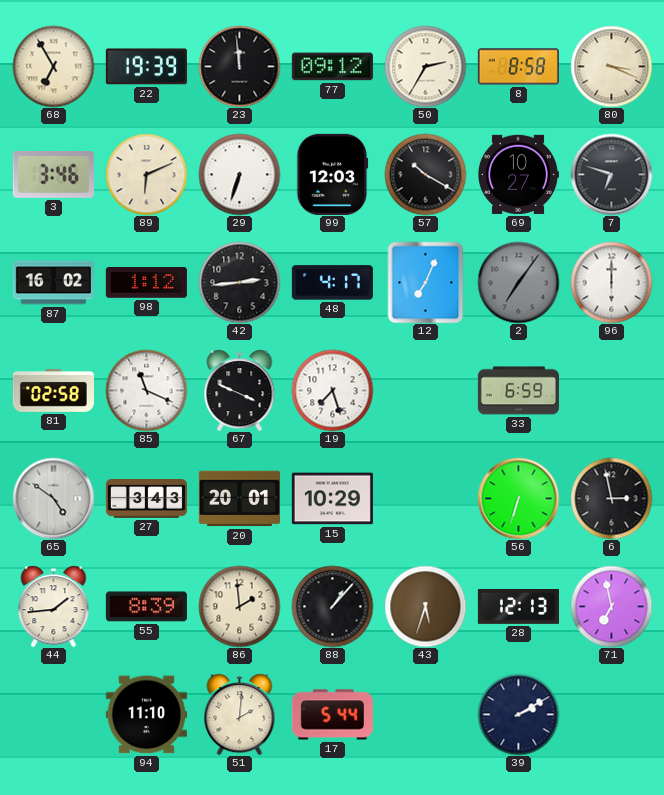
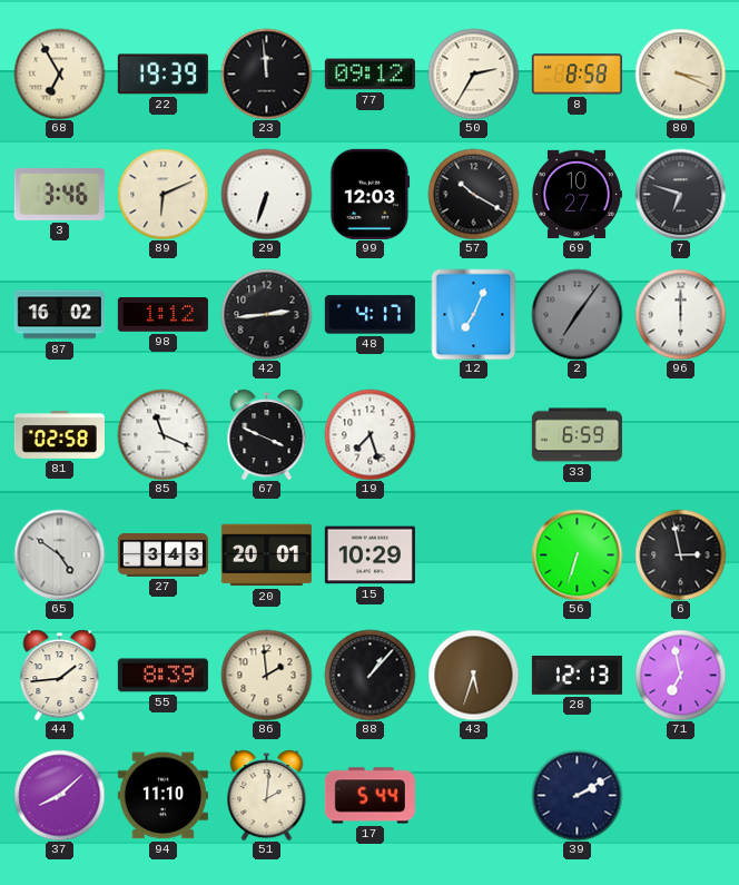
37: none -> 8:08 (59, 795)
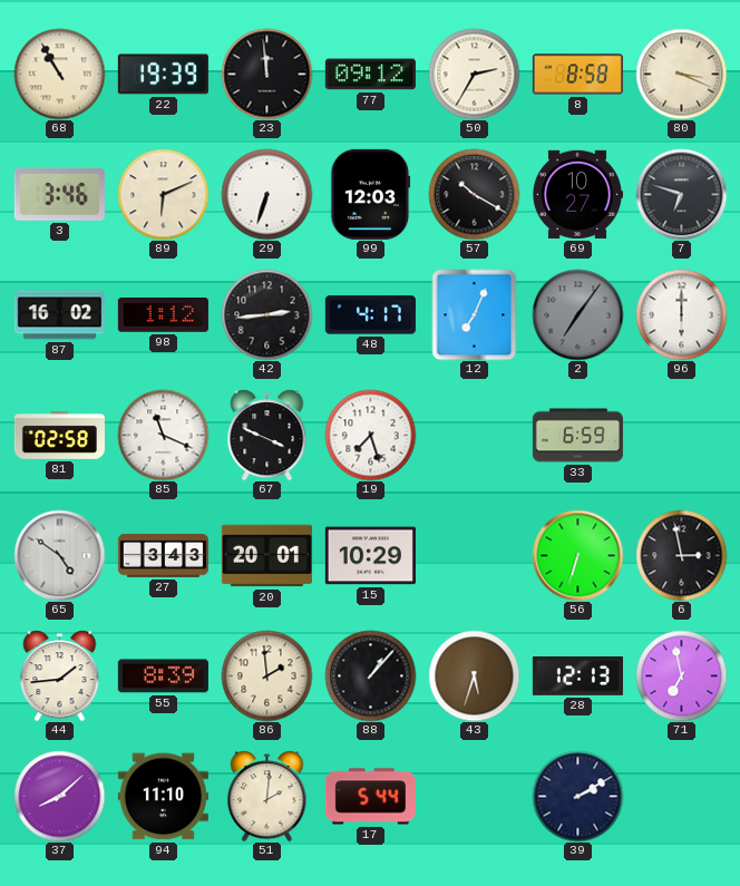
68: 6:55 -> 10:55 (59, 74)
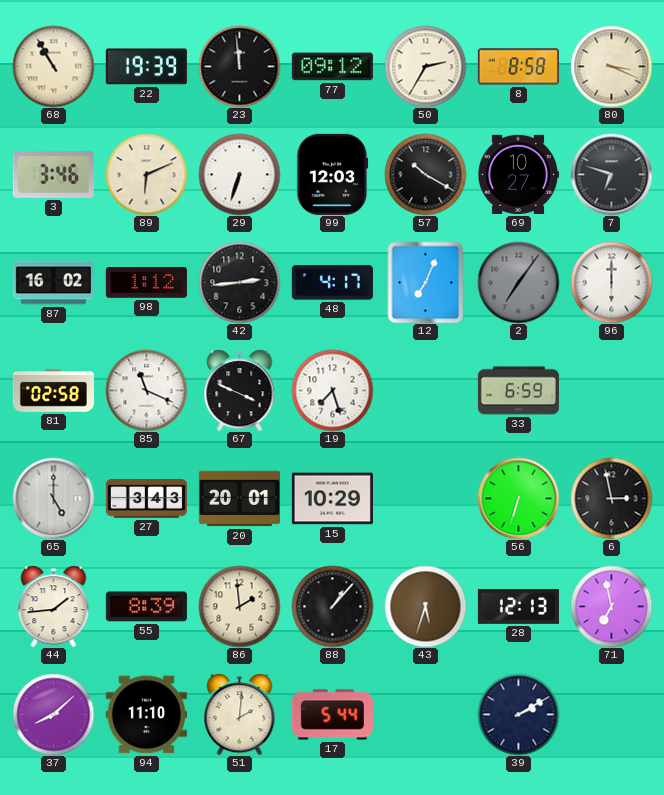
65: 4:51 -> 5:00 (53, 498)
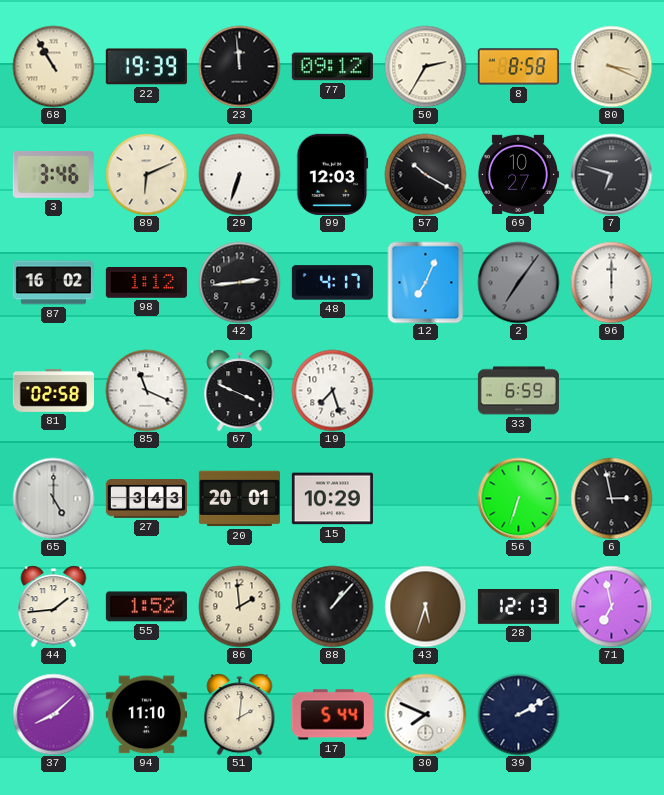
55: 8:39 -> 1:52 (146, 607)
30: none -> 7:49 (425, 714)
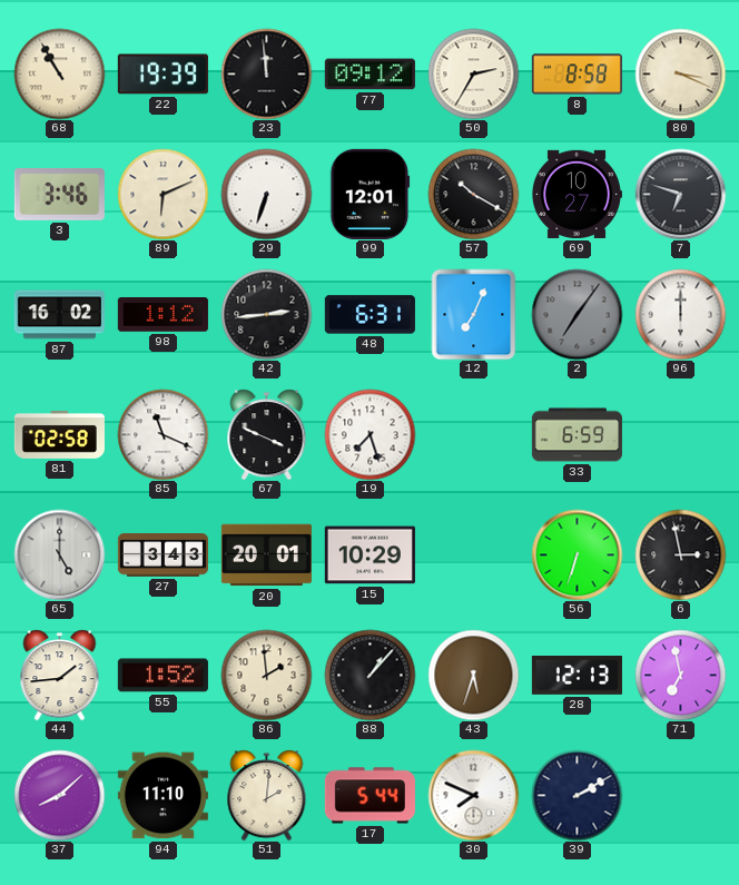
99: 12:03 -> 12:01 (371, 194)
48: 4:17 -> 6:31 (369, 315)
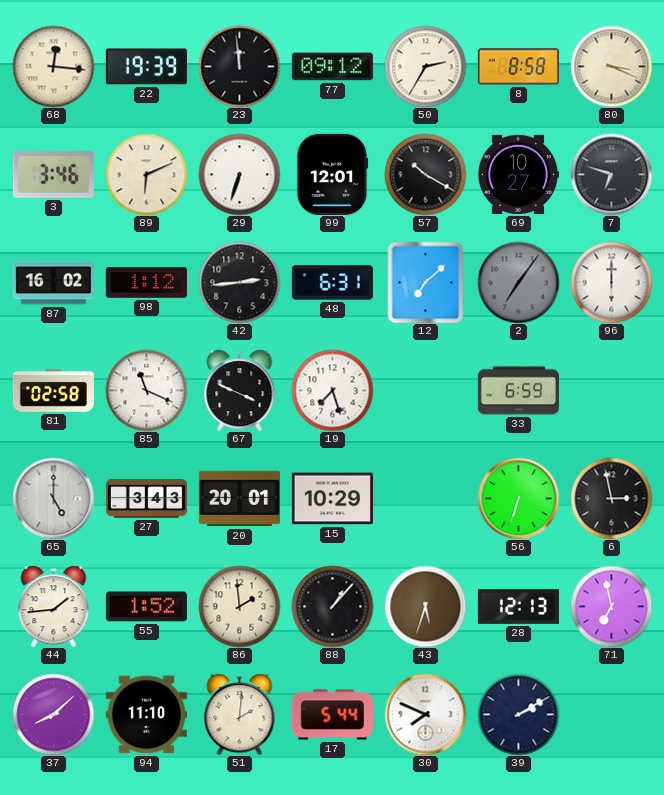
68: 10:55 -> 12:16 (53, 66)
12: 7:04 -> 7:08 (426, 282)
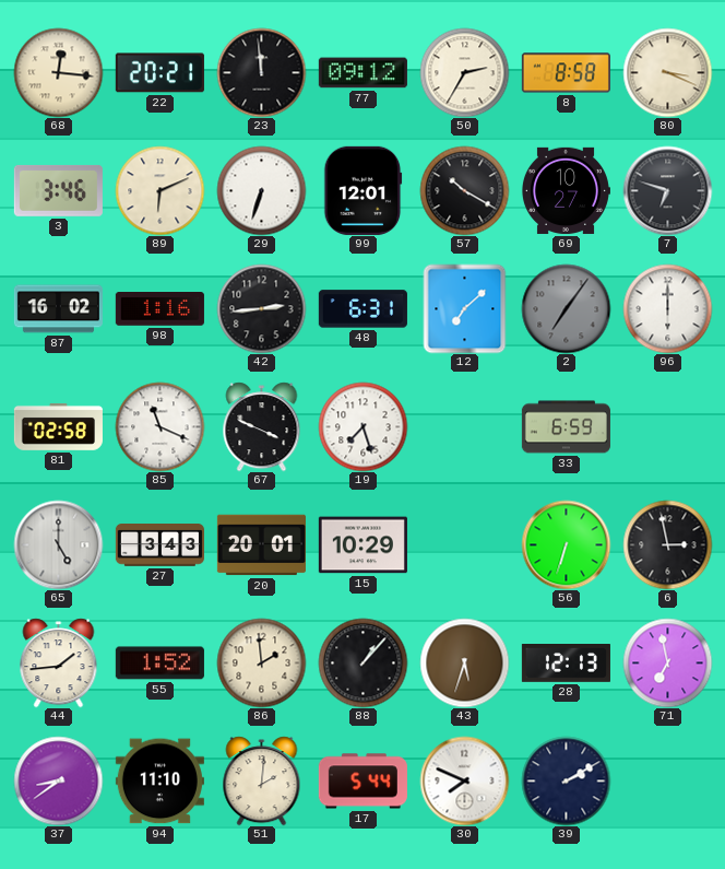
22: 19:39 -> 20:21 (159, 73)
98: 1:12 -> 1:16 (159, 309)
37: 8:08 -> 8:39 (58, 780)
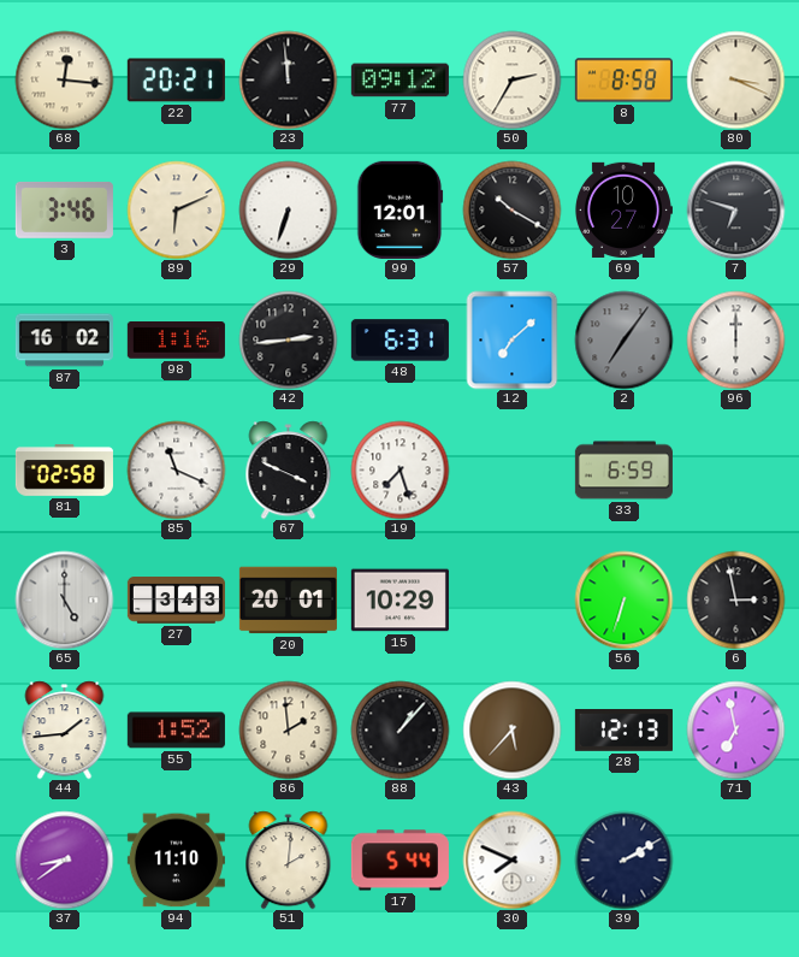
43: 5:33 -> 5:37 (511, 729)
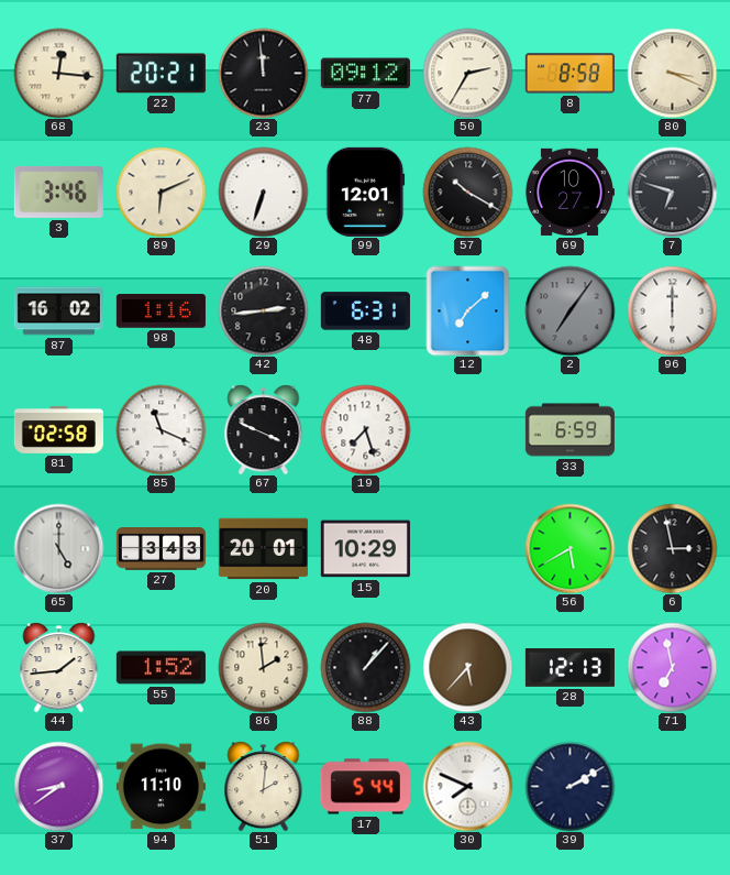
56: 6:33 -> 5:40 (569, 548)
